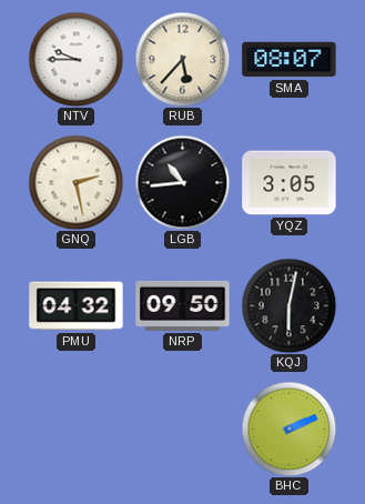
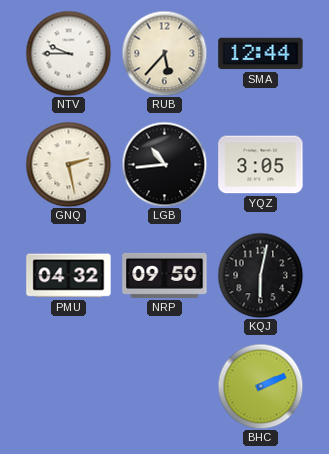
SMA: 08:07 -> 12:44 (261, 54)
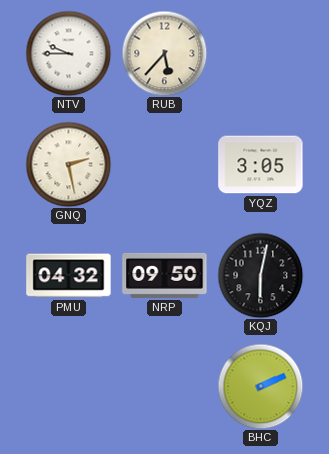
SMA: 12:44 -> none (261, 54)
LGB: 10:44 -> none (164, 164)
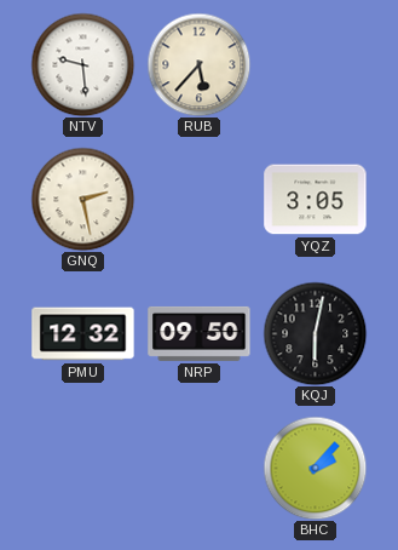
NTV: 9:45 -> 9:29 (82, 64)
PMU: 04:32 -> 12:32 (83, 334)
BHC: 2:11 -> 2:07 (315, 468)
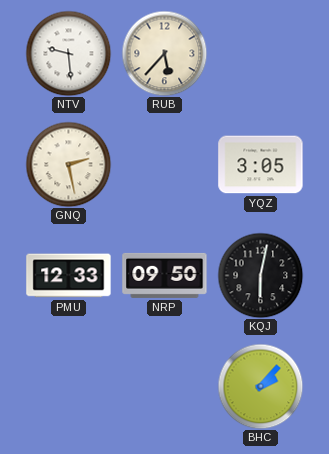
PMU: 12:32 -> 12:33 (69, 276)
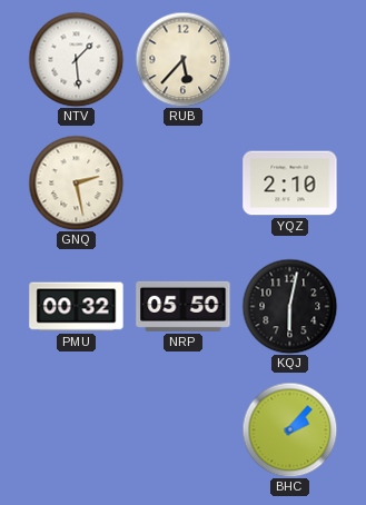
NTV: 9:29 -> 1:29 (76, 59)
YQZ: 3:05 -> 2:10 (290, 184)
PMU: 12:33 -> 00:32 (77, 307)
NRP: 09:50 -> 05:50 (184, 306)
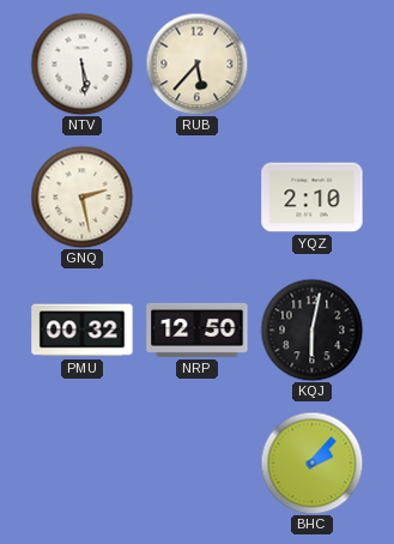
NTV: 1:29 -> 5:29 (81, 64)
NRP: 05:50 -> 12:50 (198, 330)
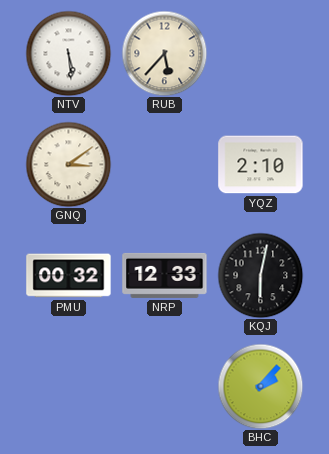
GNQ: 2:28 -> 3:09 (68, 164)
NRP: 12:50 -> 12:33 (165, 275)
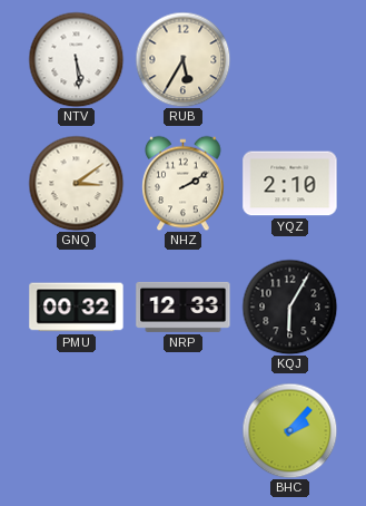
RUB: 5:37 -> 5:35 (182, 59)
NHZ: none -> 2:10 (184, 183)
KQJ: 6:02 -> 6:05 (289, 306)
